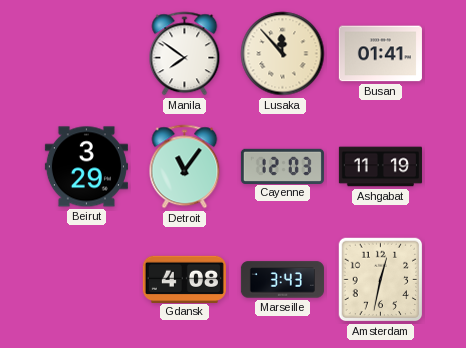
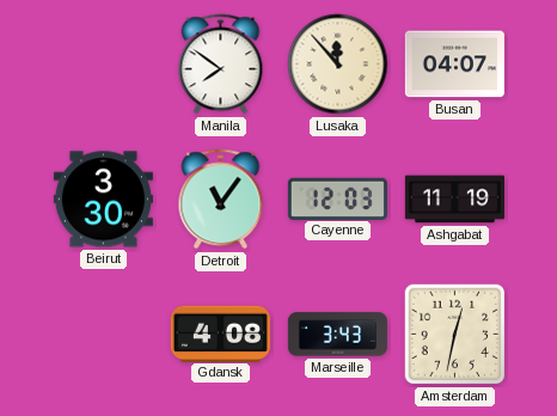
Busan: 01:41 -> 04:07 (454, 65)
Beirut: 3:29 -> 3:30 (103, 200)
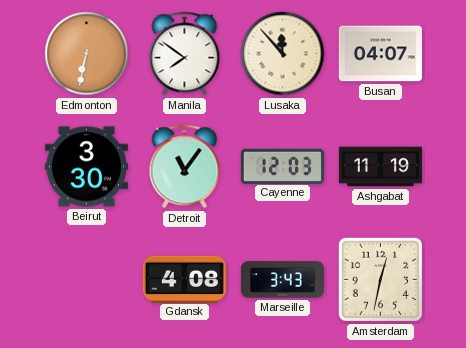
Edmonton: none -> 6:32 (87, 54)
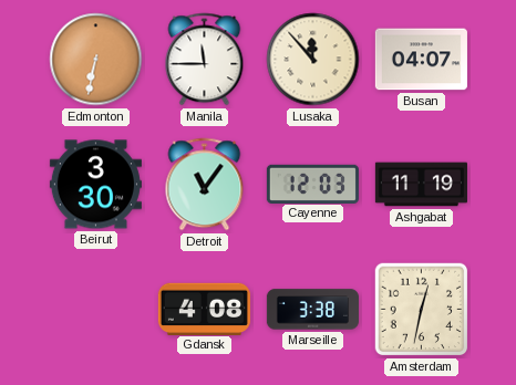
Manila: 7:51 -> 11:45 (205, 60)
Marseille: 3:43 -> 3:38 (312, 310)
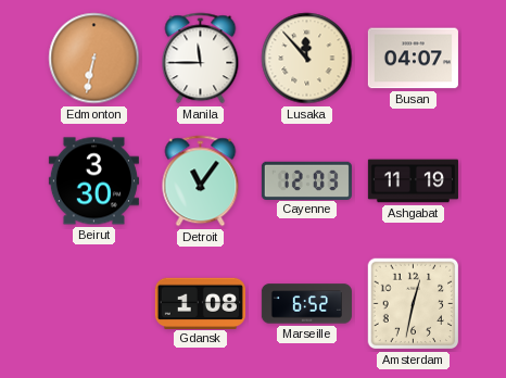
Gdansk: 4:08 -> 1:08 (200, 303)
Marseille: 3:38 -> 6:52 (306, 304)
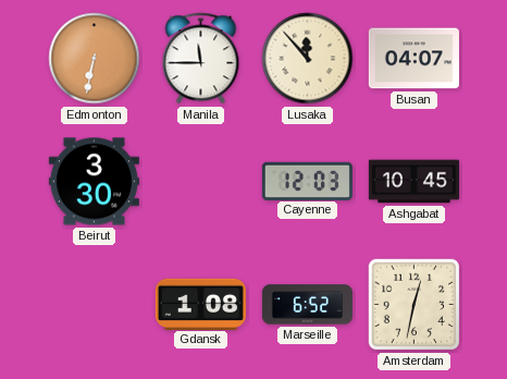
Detroit: 11:06 -> none (201, 181)
Ashgabat: 11:19 -> 10:45 (413, 182)
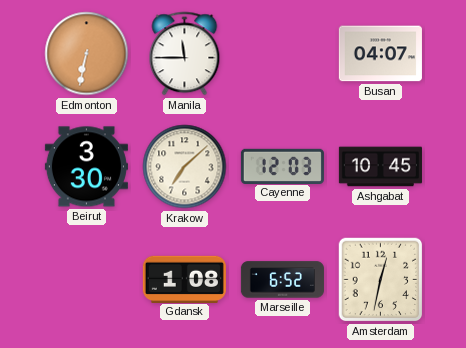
Lusaka: 11:53 -> none (308, 59)
Krakow: none -> 7:08 (185, 167)
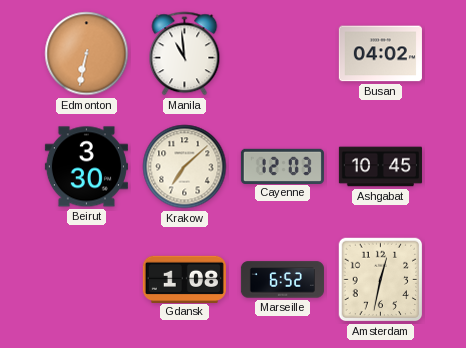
Manila: 11:45 -> 10:59 (185, 54)
Busan: 04:07 -> 04:02 (380, 54)
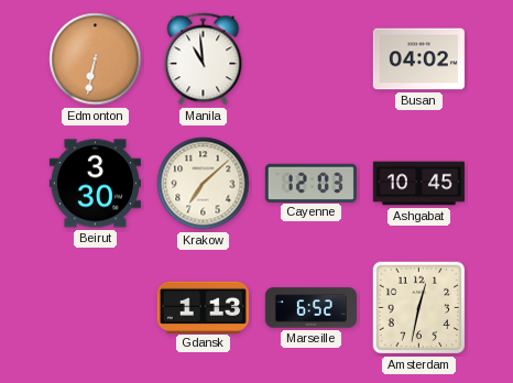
Gdansk: 1:08 -> 1:13 (203, 307)
